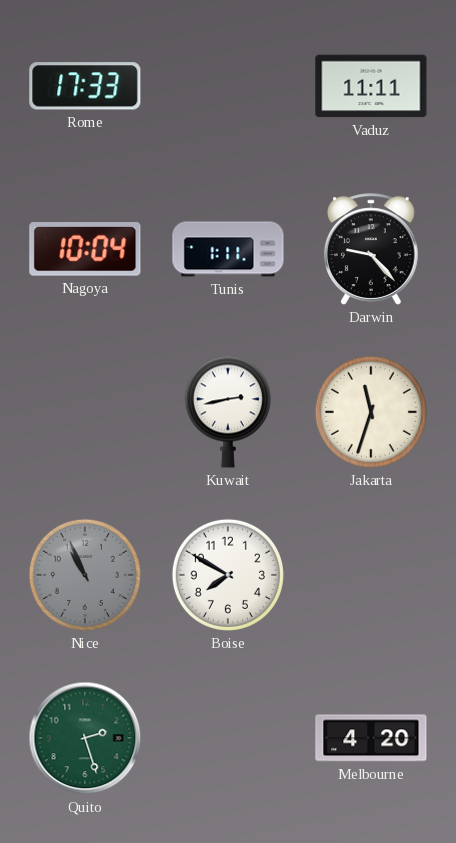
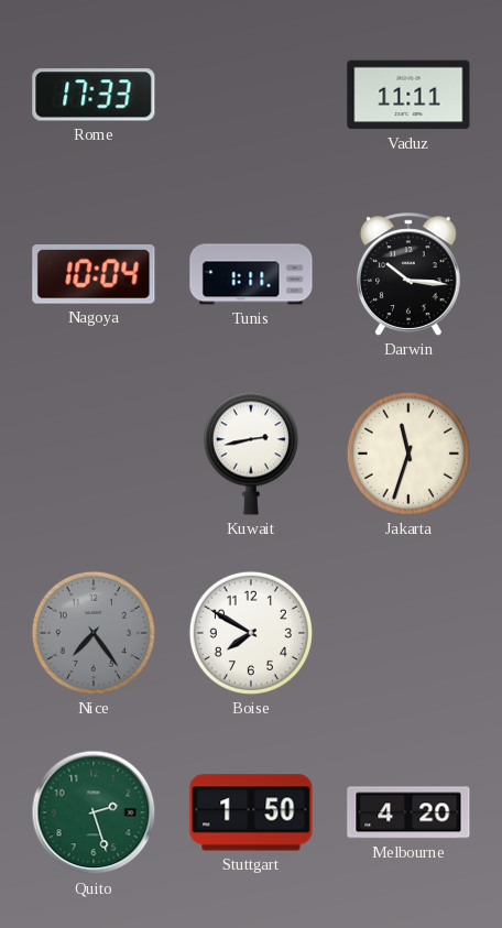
Darwin: 9:23 -> 10:16 (410, 274)
Nice: 10:56 -> 7:24 (94, 633)
Stuttgart: none -> 1:50 (251, 812)
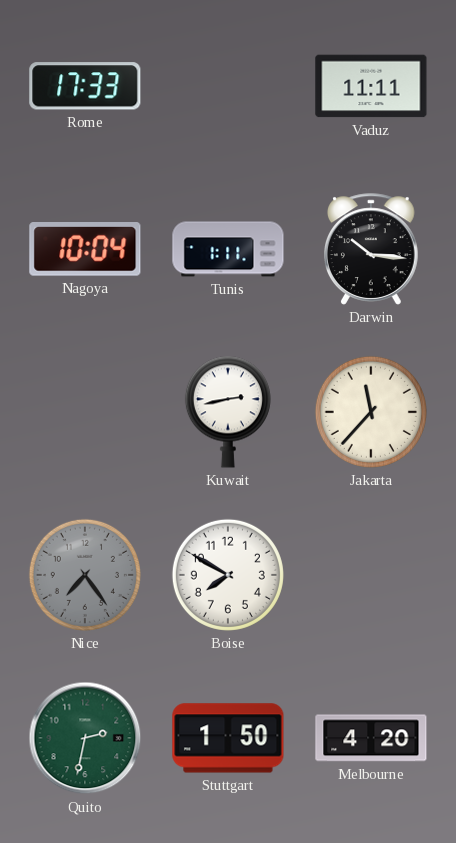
Jakarta: 11:33 -> 11:37 (371, 412)
Quito: 2:27 -> 2:32 (85, 738)
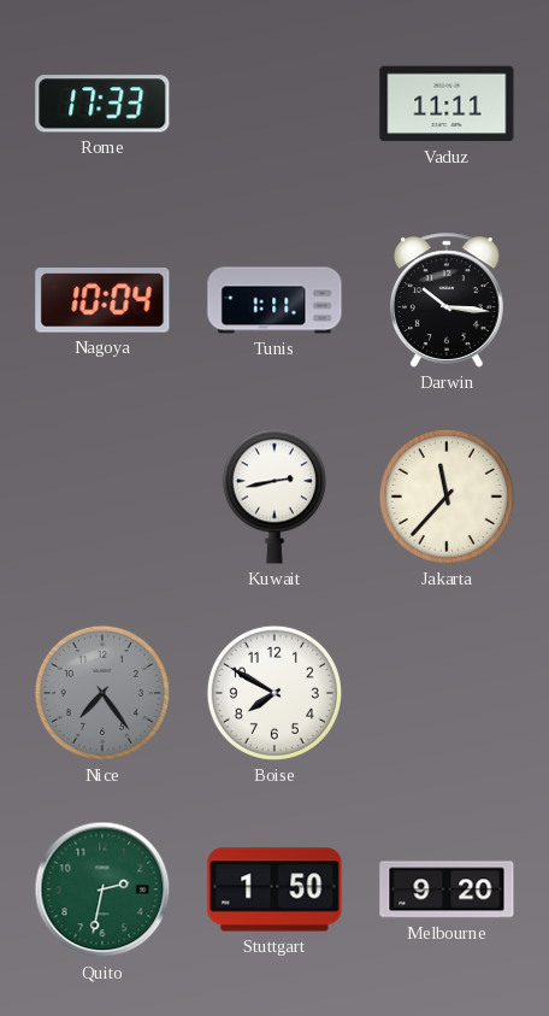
Melbourne: 4:20 -> 9:20 (447, 889)
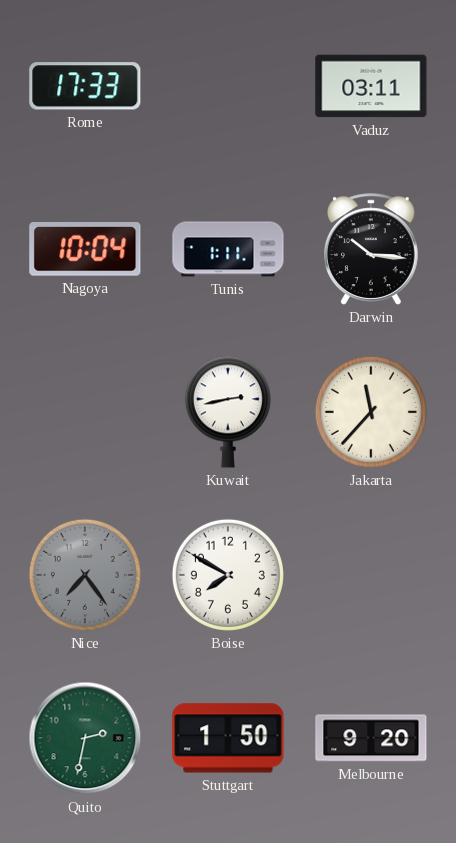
Vaduz: 11:11 -> 03:11 (371, 86)
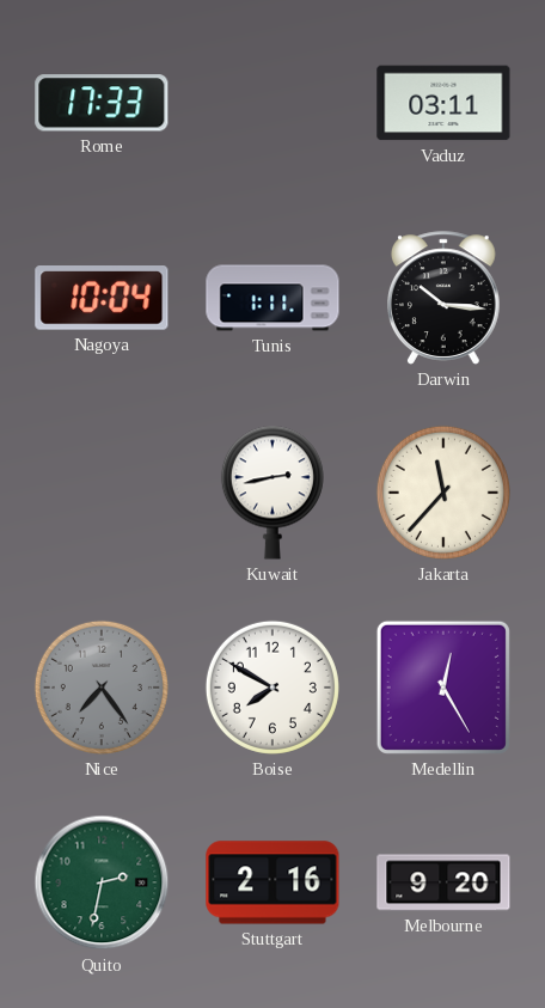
Medellin: none -> 12:25 (443, 688)
Stuttgart: 1:50 -> 2:16 (272, 882)
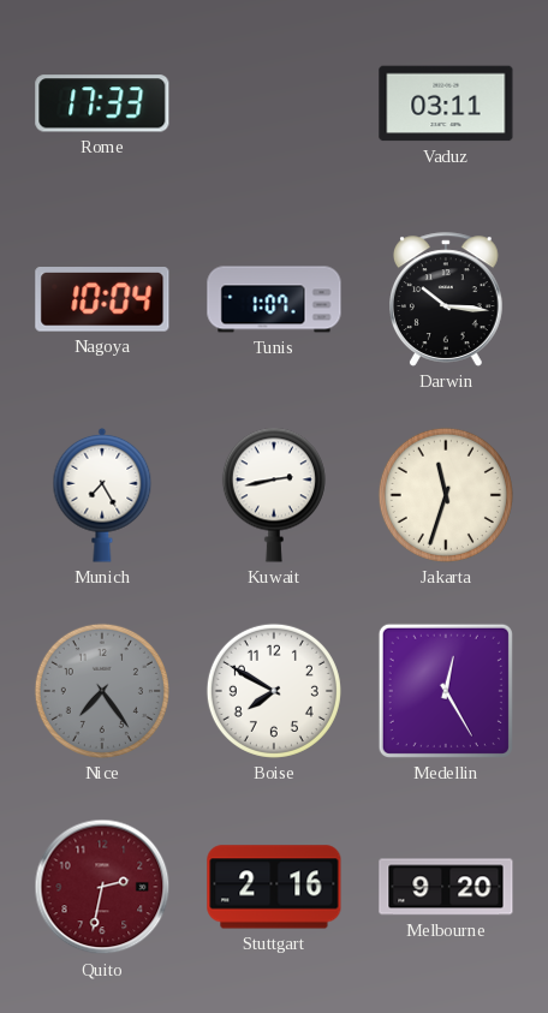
Tunis: 1:11 -> 1:07 (274, 299)
Munich: none -> 7:25 (102, 495)
Jakarta: 11:37 -> 11:33 (446, 495)
Quito dial: green -> burgundy (102, 887)
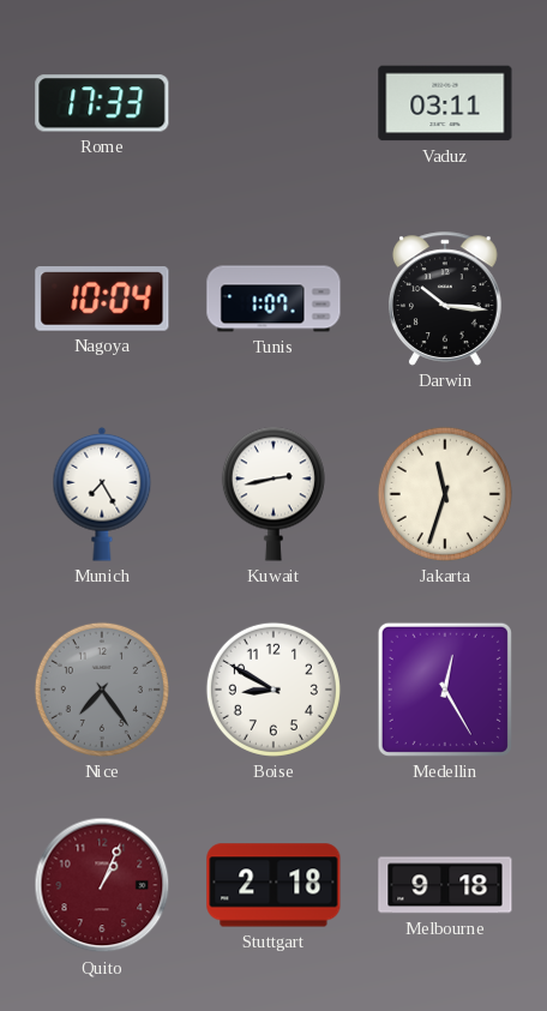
Boise: 7:50 -> 8:50 (273, 690)
Quito: 2:32 -> 1:04 (102, 885)
Stuttgart: 2:16 -> 2:18 (273, 885)
Melbourne: 9:20 -> 9:18 (445, 885)
